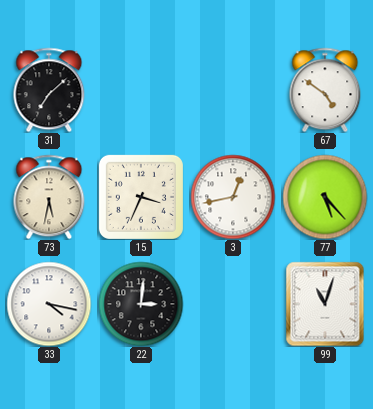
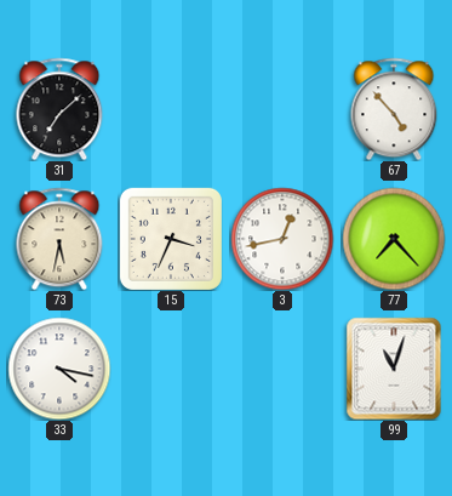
67: 4:51 -> 4:53 (394, 109)
77: 5:23 -> 7:23 (394, 239)
22: 3:01 -> none (141, 304)
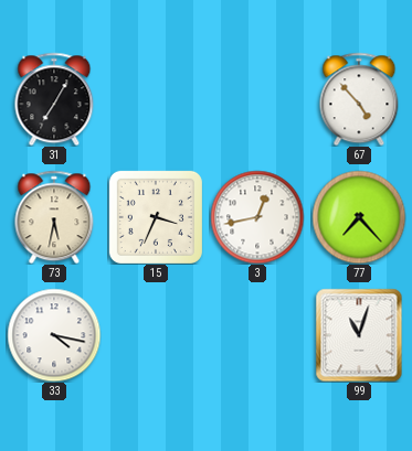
31: 7:08 -> 7:05 (54, 99)
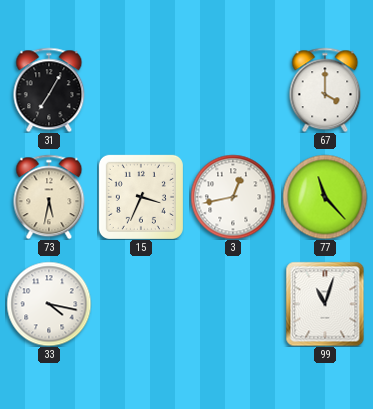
67: 4:53 -> 4:00 (325, 90)
77: 7:23 -> 11:23 (325, 197)
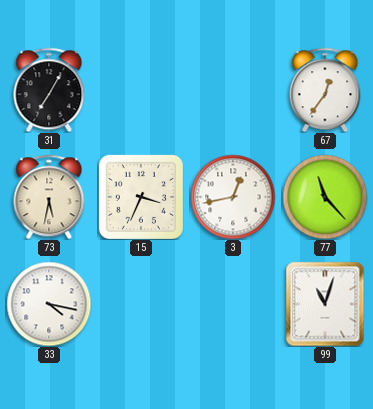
67: 4:00 -> 12:36 (325, 90)
